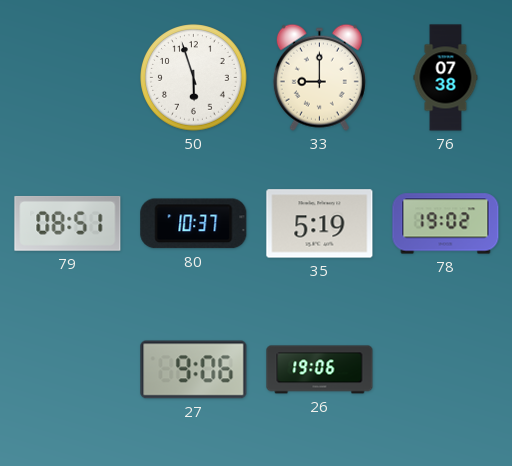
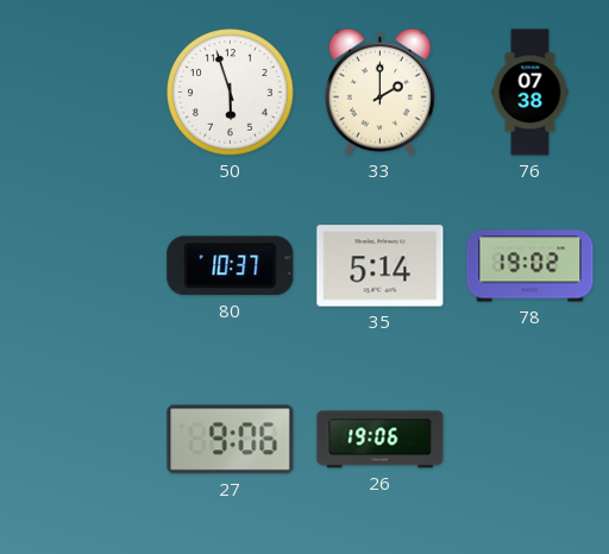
33: 9:00 -> 2:00 (379, 92)
79: 08:51 -> none (68, 223)
35: 5:19 -> 5:14 (381, 266)
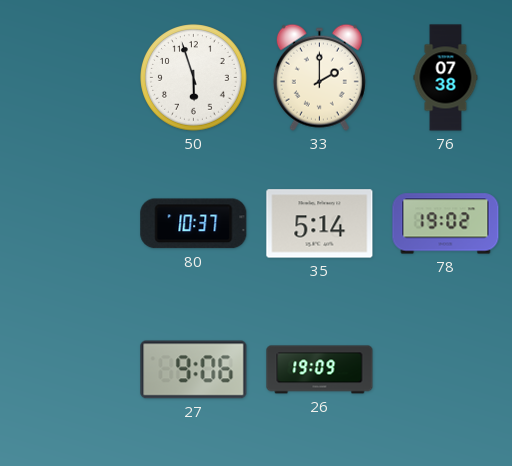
26: 19:06 -> 19:09 (320, 370)
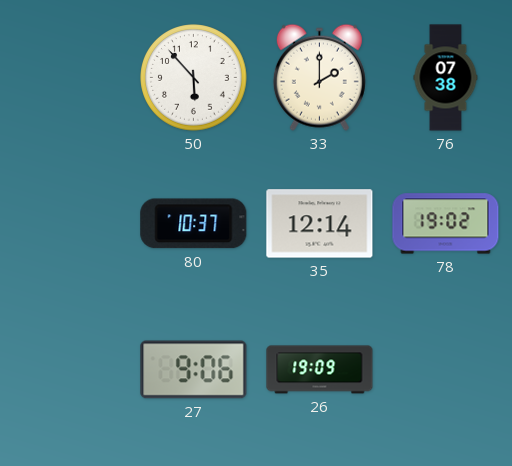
50: 5:57 -> 5:53 (194, 78)
35: 5:14 -> 12:14 (320, 224)
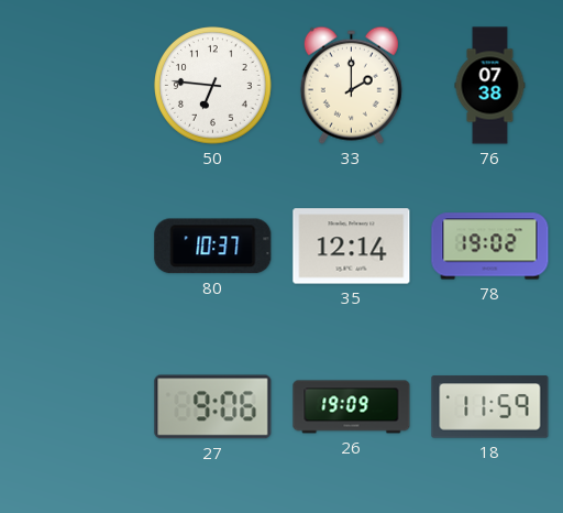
50: 5:53 -> 6:46 (213, 86)
18: none -> 11:59 (490, 407)
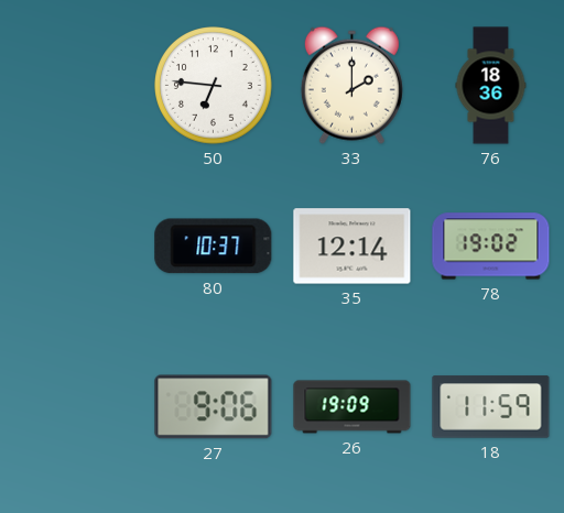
76: 07:38 -> 18:36 (491, 86)
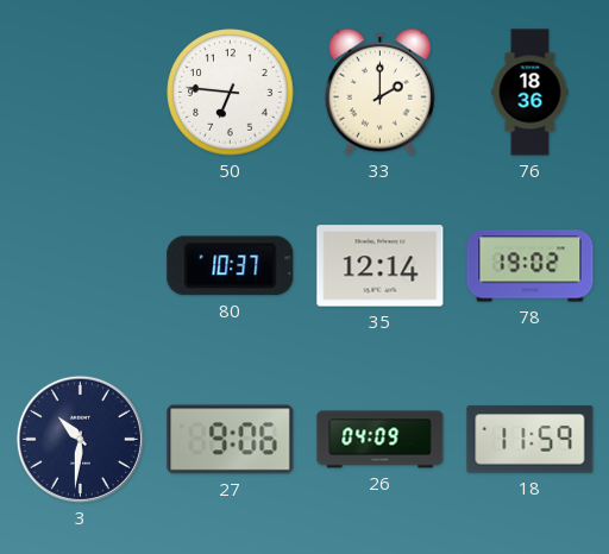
3: none -> 10:31 (80, 439)
26: 19:09 -> 04:09 (381, 440)
